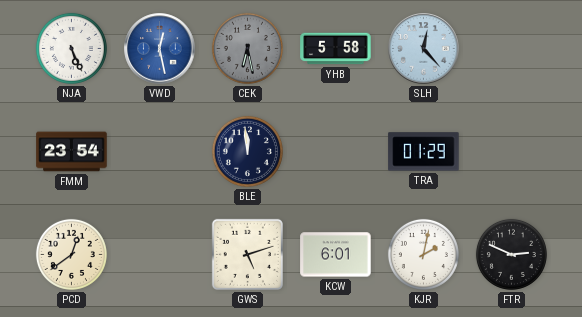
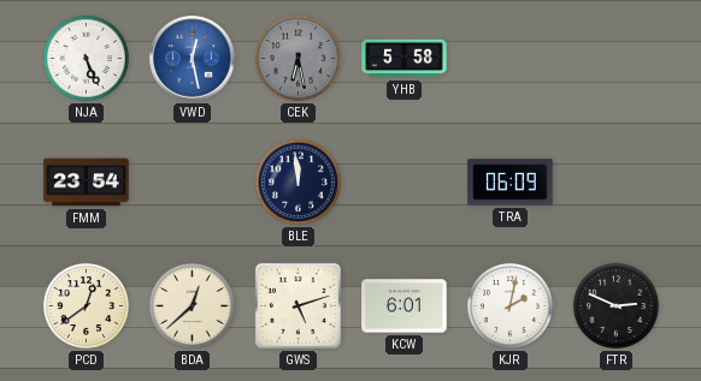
SLH: 12:23 -> none (424, 49)
TRA: 01:29 -> 06:09 (511, 183)
BDA: none -> 12:38 (192, 305)
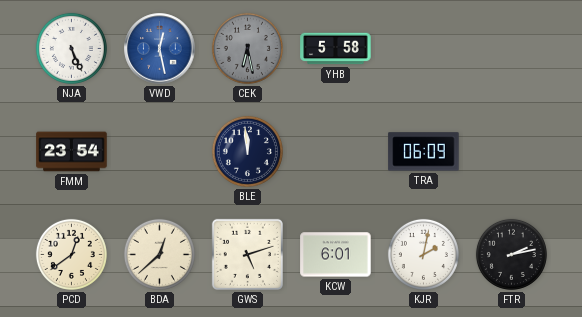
FTR: 2:49 -> 2:13 (511, 254)
